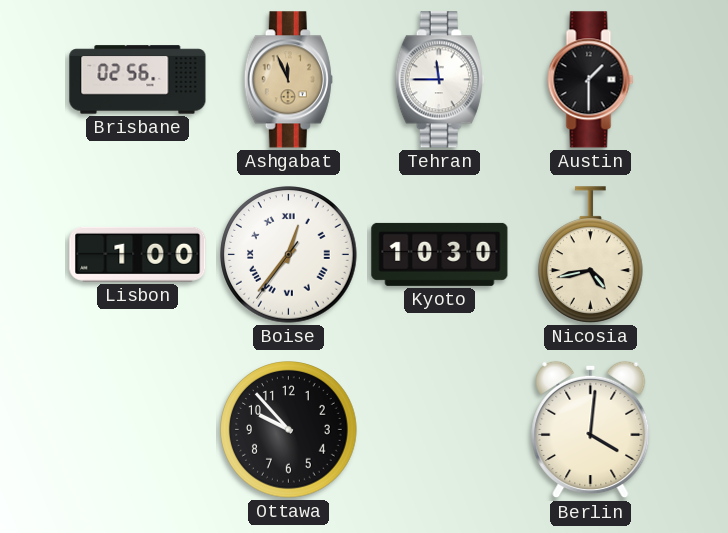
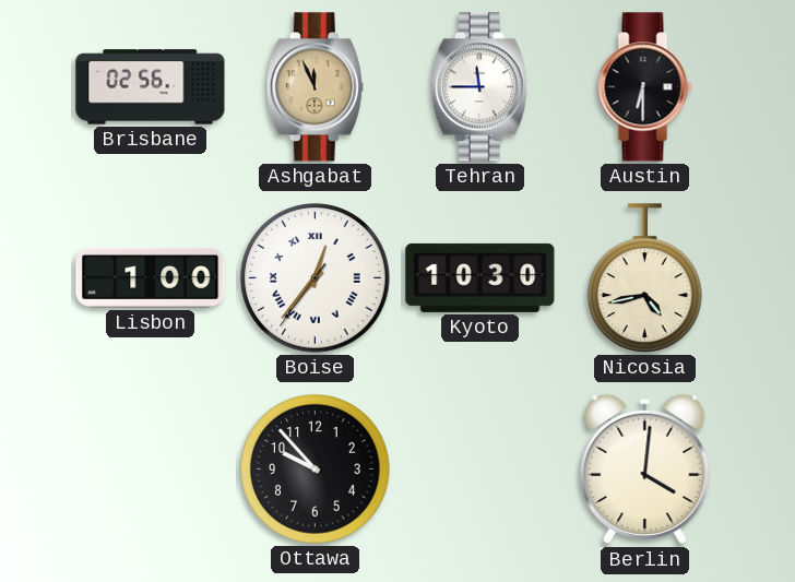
Austin: 1:30 -> 6:30 (645, 87)
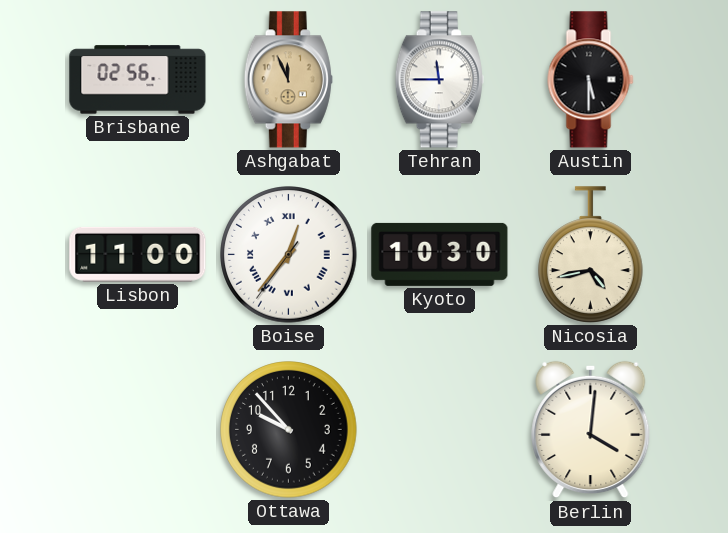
Austin: 6:30 -> 5:30 (591, 80)
Lisbon: 1:00 -> 11:00 (138, 254)
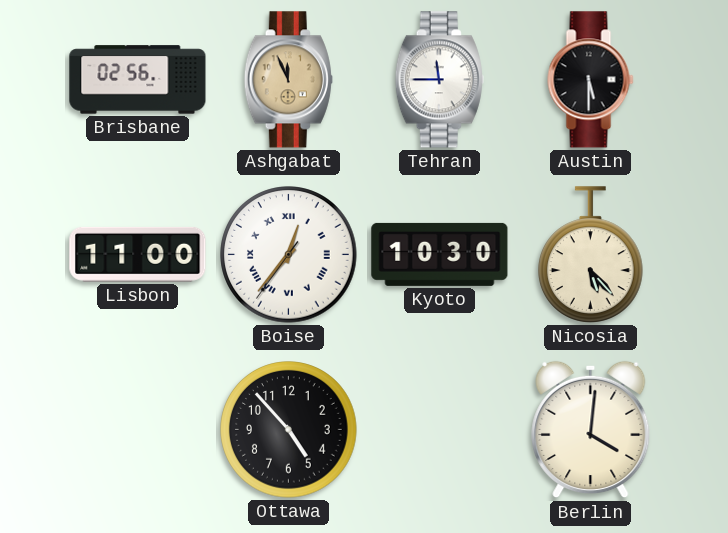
Nicosia: 4:43 -> 5:23 (591, 255)
Ottawa: 9:53 -> 4:53 (289, 430)
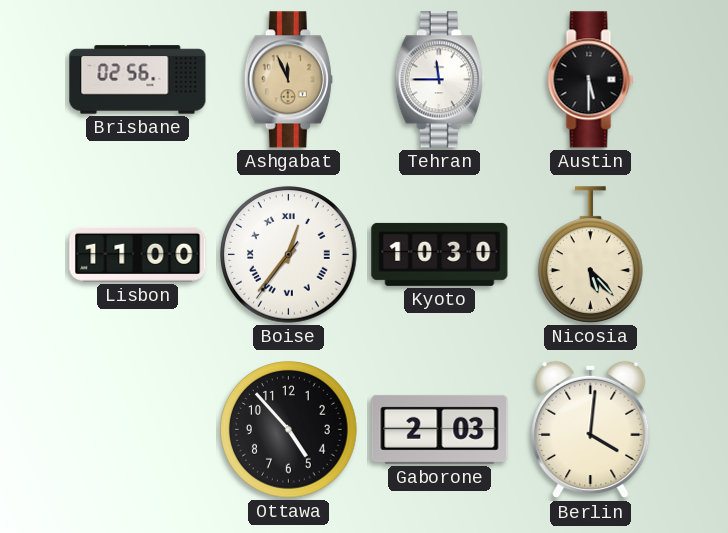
Gaborone: none -> 2:03 (440, 429)
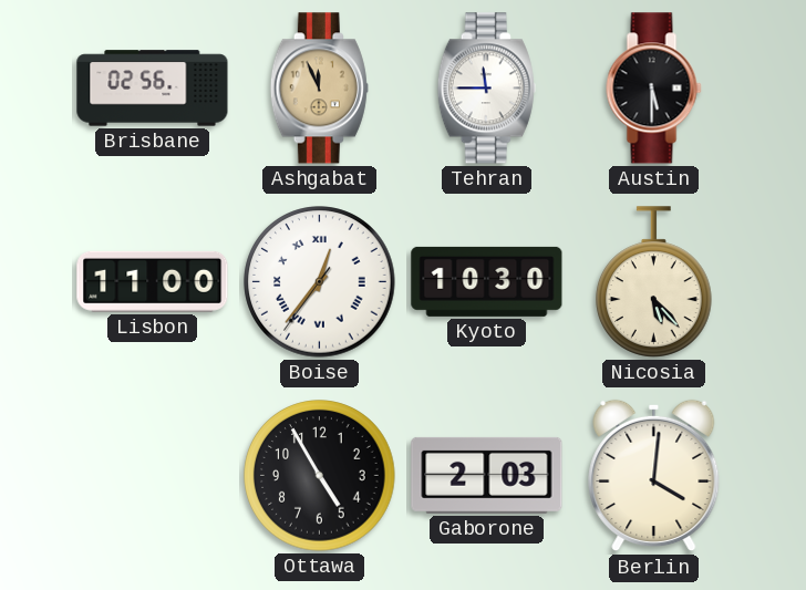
Ottawa: 4:53 -> 4:55 (320, 476)
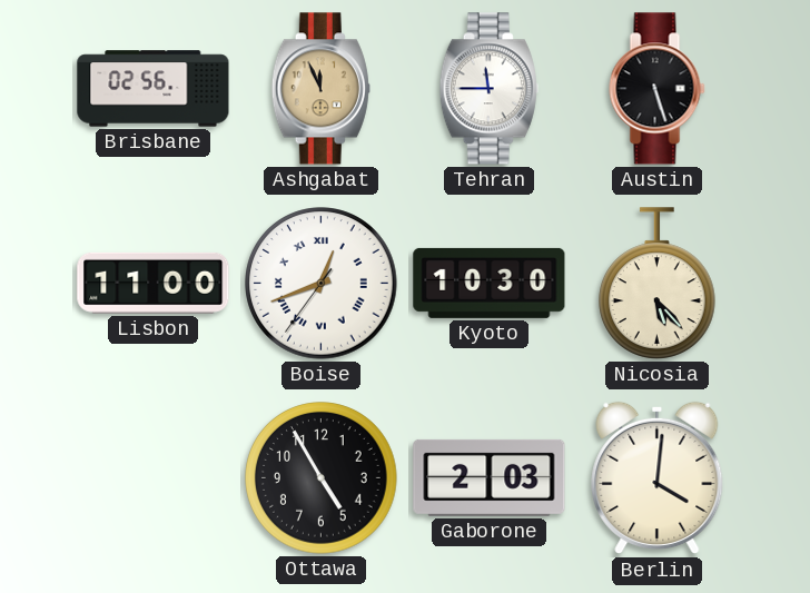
Austin: 5:30 -> 5:27 (658, 89)
Boise: 12:36 -> 12:41 (322, 284)
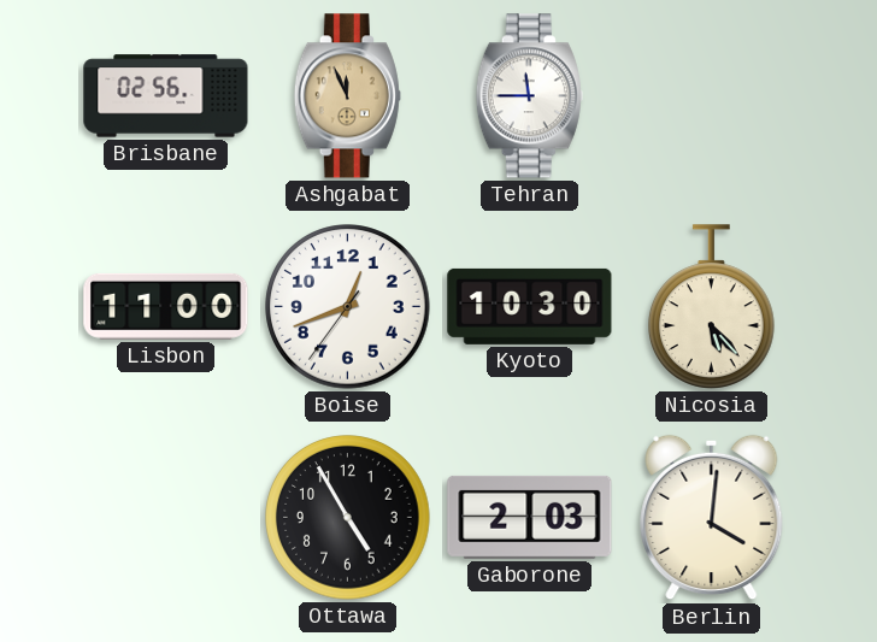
Austin: 5:27 -> none (658, 89)
Boise numerals: Roman -> Arabic (348, 307)
